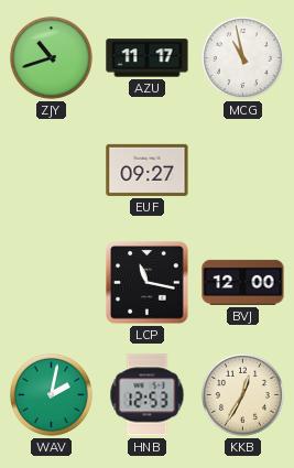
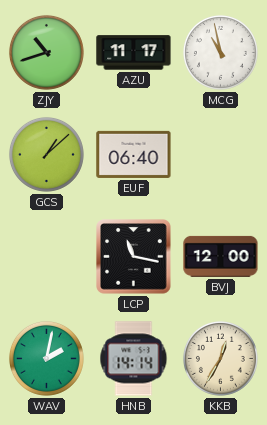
GCS: none -> 1:08 (46, 154)
EUF: 09:27 -> 06:40 (134, 154)
HNB: 12:53 -> 14:14 (134, 359)
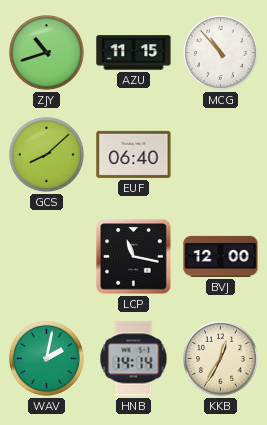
AZU: 11:17 -> 11:15 (134, 53)
MCG: 10:58 -> 10:53 (220, 52)
GCS: 1:08 -> 8:08 (46, 154)
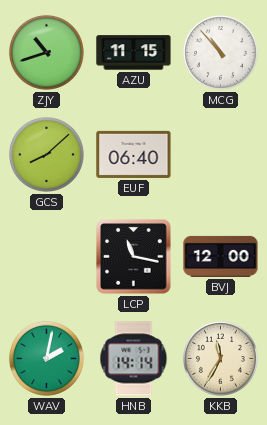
KKB: 12:35 -> 11:35 (220, 358)
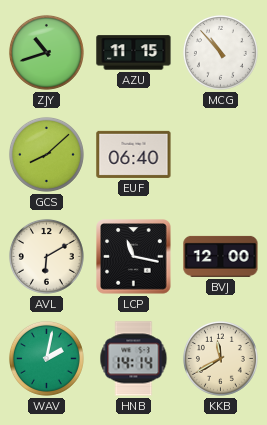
AVL: none -> 6:10 (46, 256)
KKB: 11:35 -> 11:40 (220, 358)
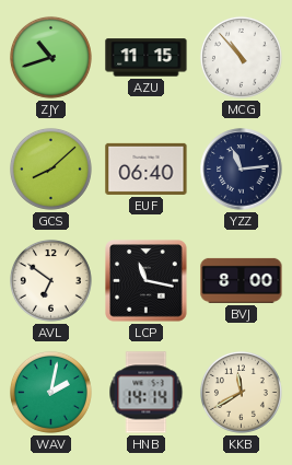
YZZ: none -> 11:14 (242, 170)
AVL: 6:10 -> 6:51 (50, 280)
BVJ: 12:00 -> 8:00 (242, 280)
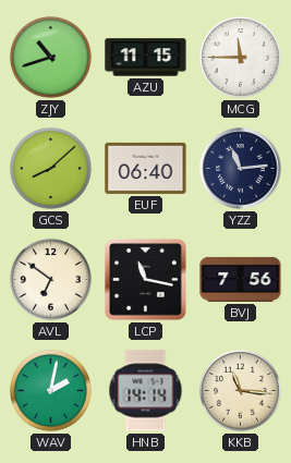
MCG: 10:53 -> 11:45 (240, 57)
BVJ: 8:00 -> 7:56 (241, 279)
KKB: 11:40 -> 11:16 (240, 390)
